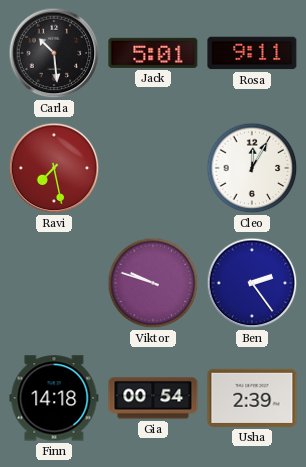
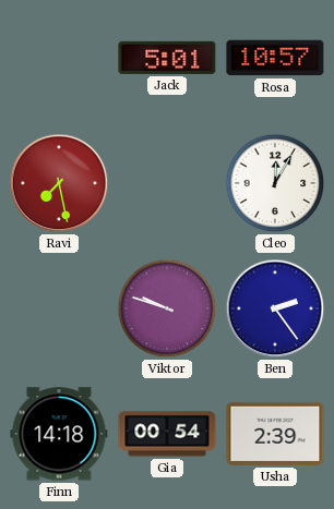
Carla: 10:29 -> none (54, 53)
Rosa: 9:11 -> 10:57 (275, 58)
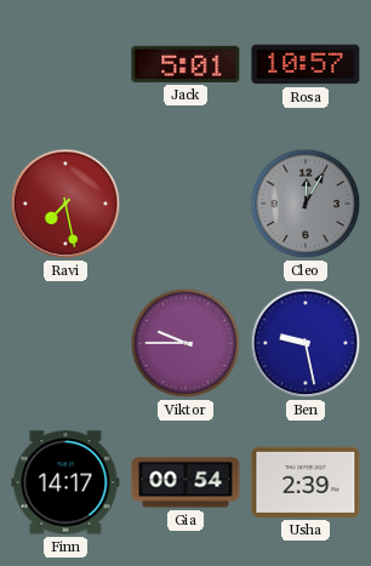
Cleo dial: white -> grey (306, 204)
Viktor: 9:48 -> 9:45 (185, 343)
Ben: 2:24 -> 9:28 (306, 343)
Finn: 14:18 -> 14:17 (65, 482)
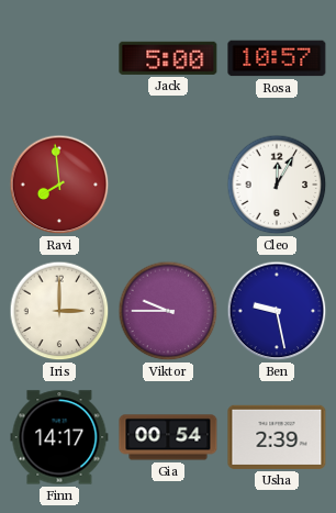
Jack: 5:01 -> 5:00 (168, 58)
Ravi: 7:28 -> 7:59 (59, 185)
Cleo dial: grey -> white (277, 185)
Iris: none -> 3:00 (59, 311)
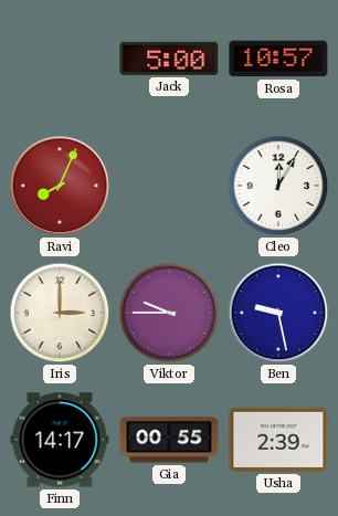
Ravi: 7:59 -> 8:04 (60, 186)
Gia: 00:54 -> 00:55 (169, 440)
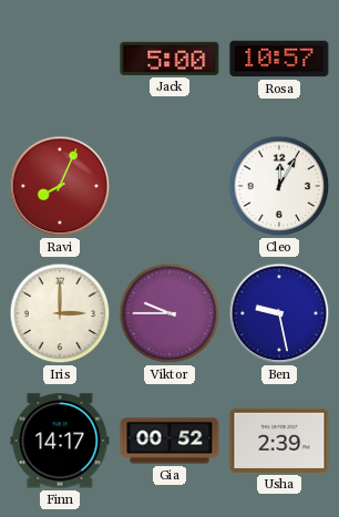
Gia: 00:55 -> 00:52 (169, 441)
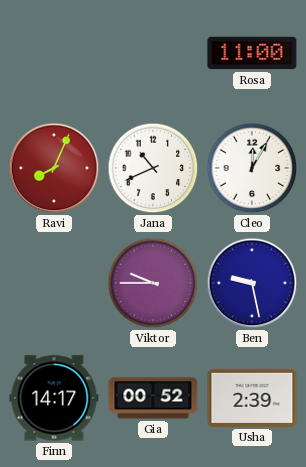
Jack: 5:00 -> none (169, 59)
Rosa: 10:57 -> 11:00 (252, 53)
Jana: none -> 10:41 (153, 168)
Iris: 3:00 -> none (60, 313)
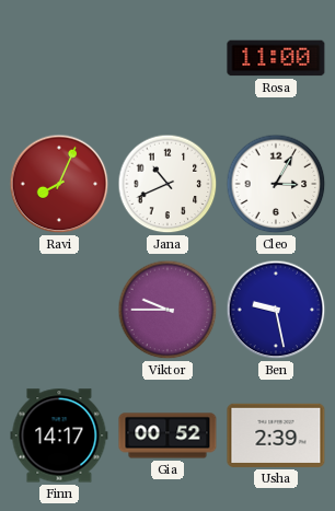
Cleo: 12:05 -> 3:05 (276, 184)
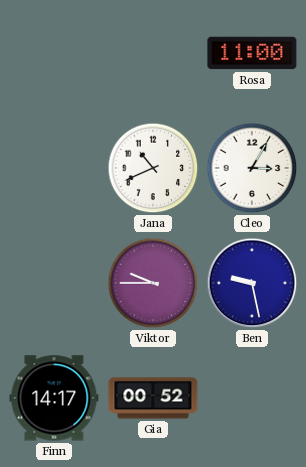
Ravi: 8:04 -> none (59, 184)
Usha: 2:39 -> none (276, 435)
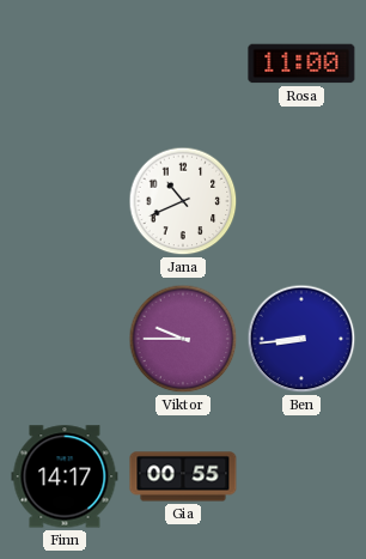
Cleo: 3:05 -> none (252, 168)
Ben: 9:28 -> 8:44 (301, 339)
Gia: 00:52 -> 00:55 (183, 476)
